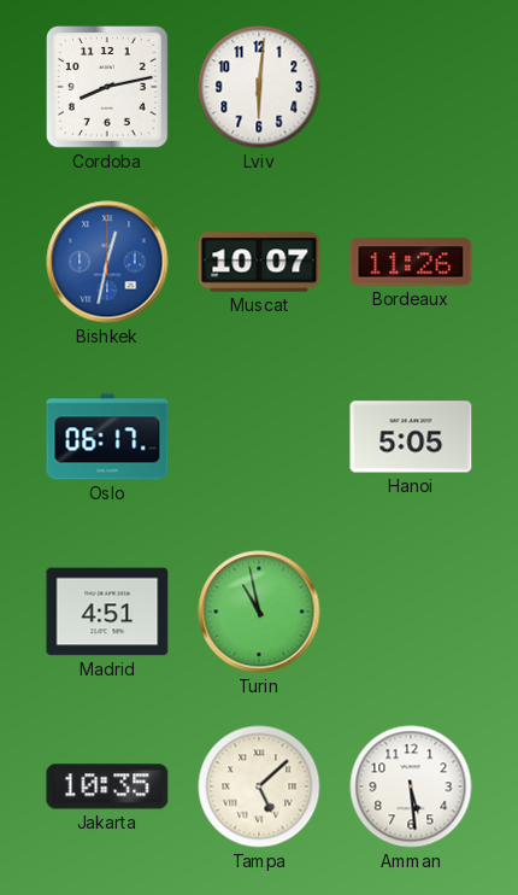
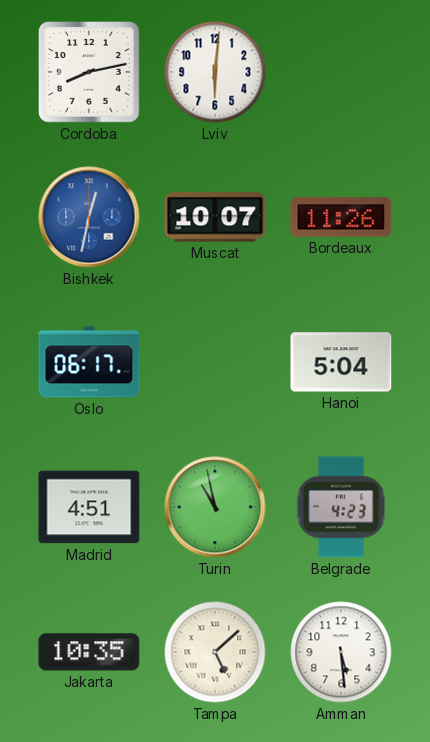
Hanoi: 5:05 -> 5:04 (341, 362)
Belgrade: none -> 4:23 (341, 507)
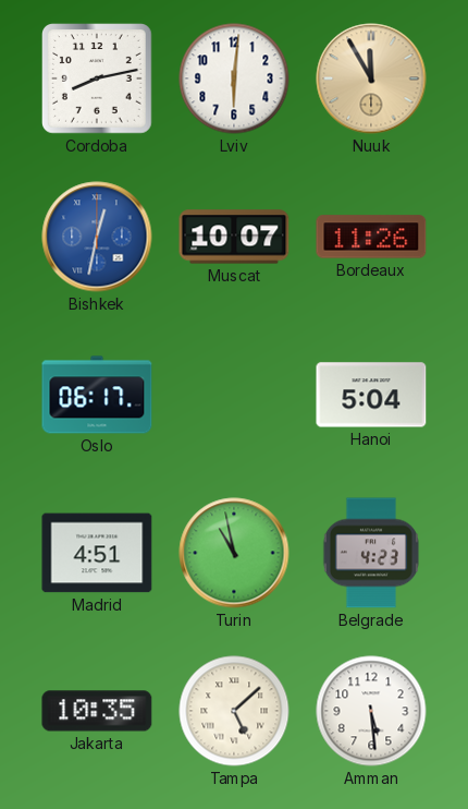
Nuuk: none -> 11:55 (371, 79)
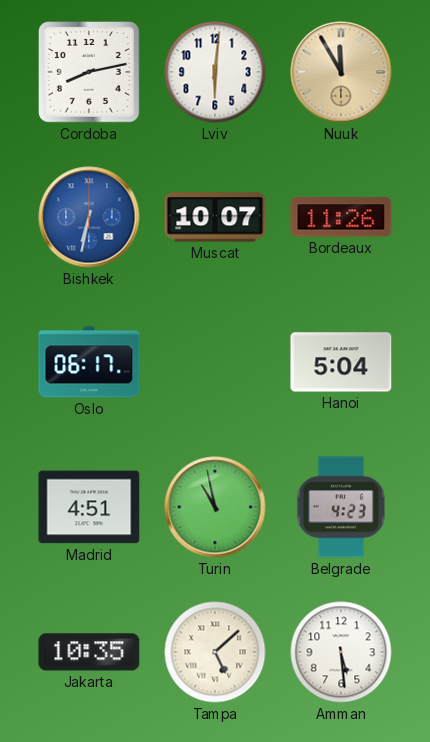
Bishkek: 12:32 -> 6:32 (89, 217)
